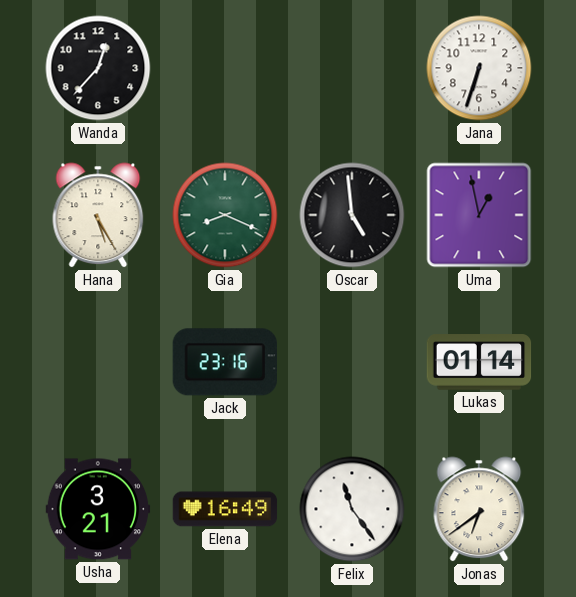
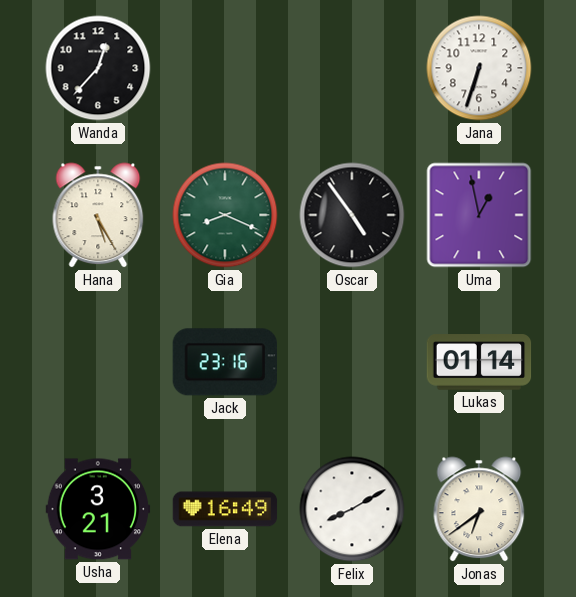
Oscar: 4:59 -> 4:54 (352, 215)
Felix: 11:24 -> 8:10 (352, 509)
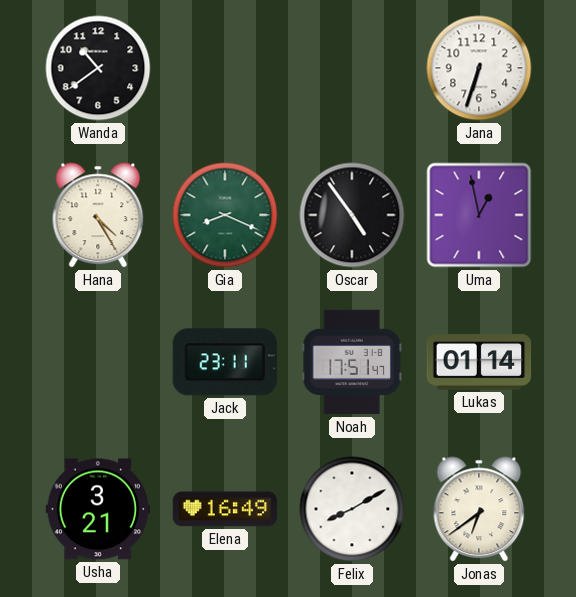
Wanda: 12:37 -> 10:39 (98, 68)
Hana: 5:25 -> 4:25 (98, 215)
Jack: 23:16 -> 23:11 (225, 362)
Noah: none -> 17:51 (352, 362)
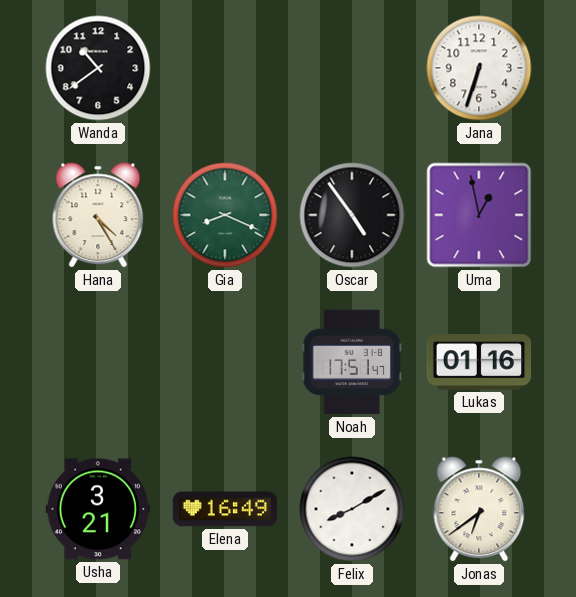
Jack: 23:11 -> none (225, 362)
Lukas: 01:14 -> 01:16 (479, 362)
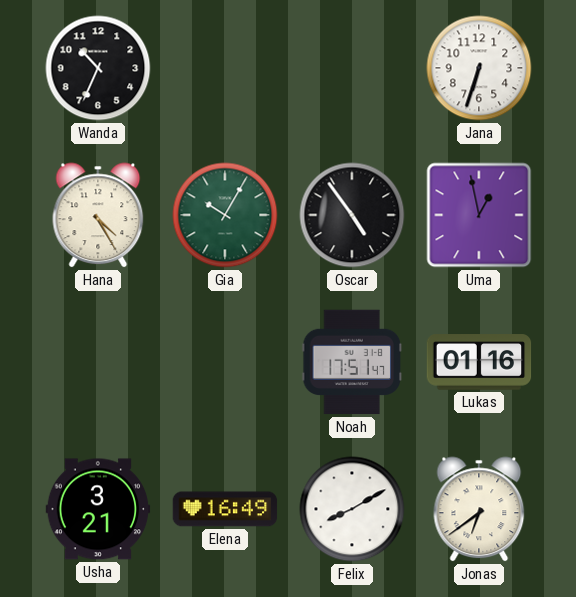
Wanda: 10:39 -> 10:34 (98, 68)
Gia: 8:19 -> 10:05 (225, 215)
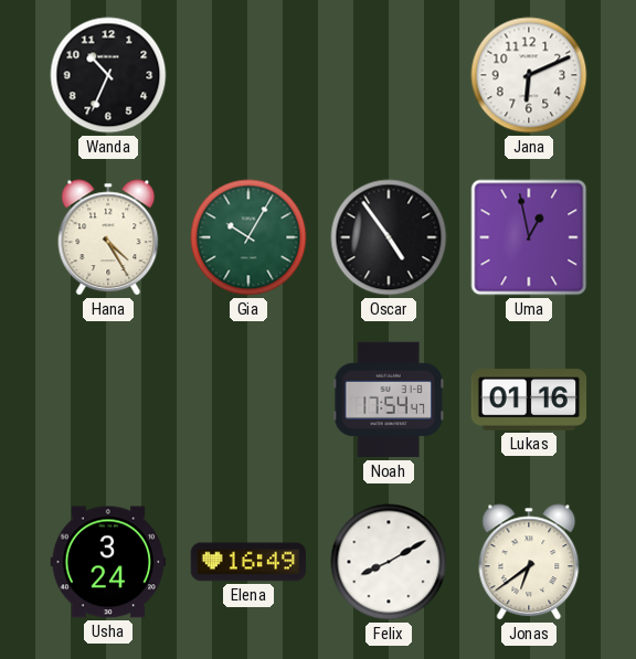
Jana: 6:33 -> 6:11 (529, 75)
Noah: 17:51 -> 17:54 (389, 400)
Usha: 3:21 -> 3:24 (108, 562)
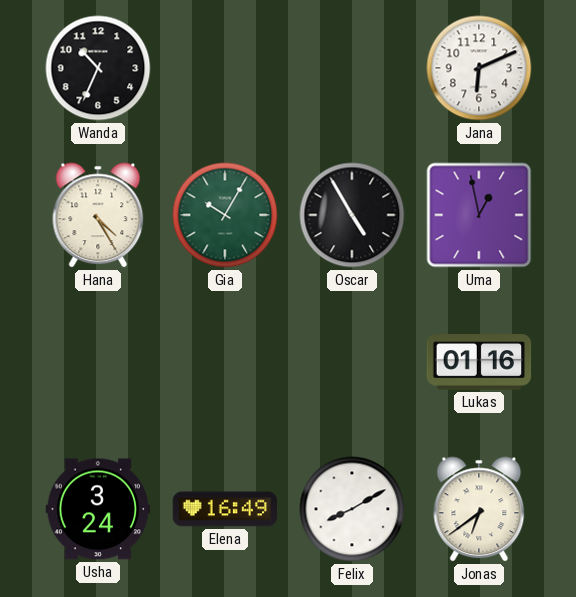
Oscar: 4:54 -> 4:55 (352, 215)
Noah: 17:54 -> none (389, 400)
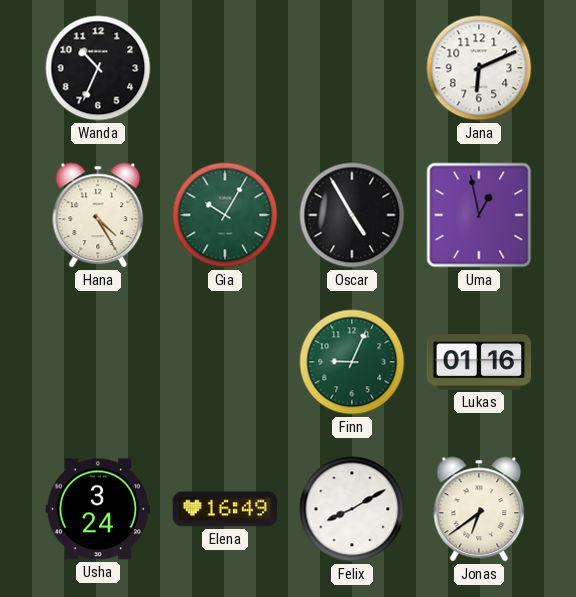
Finn: none -> 9:04 (352, 362)
